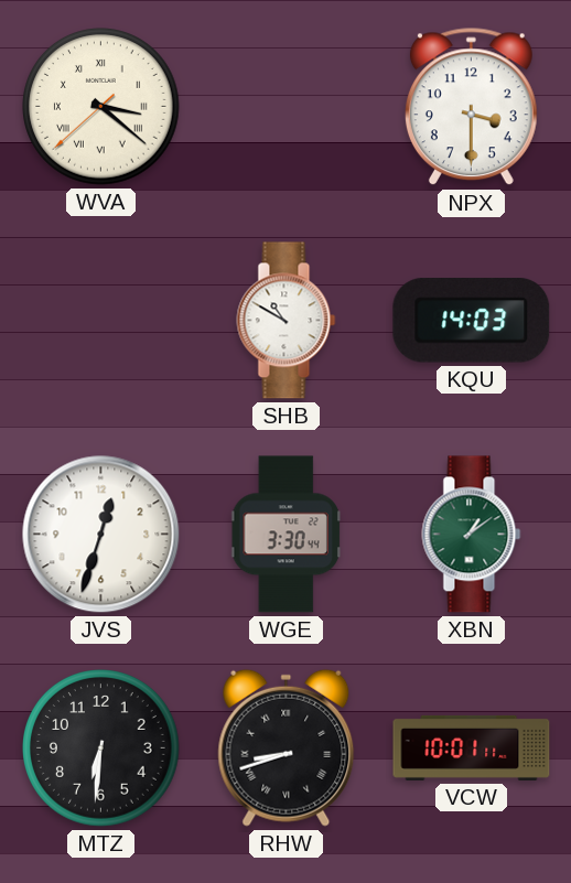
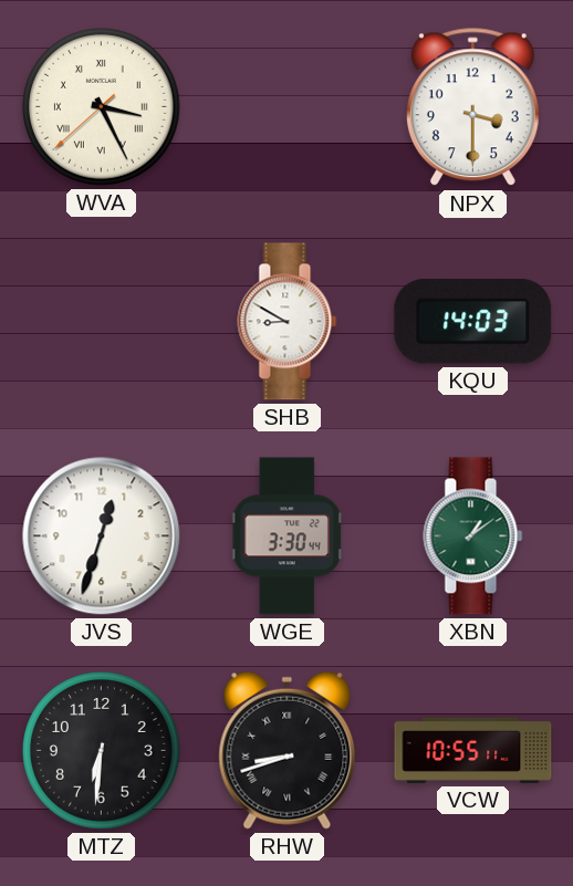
WVA: 3:21 -> 3:25 (102, 107)
SHB: 10:50 -> 8:50 (288, 322)
VCW: 10:01 -> 10:55 (473, 750)
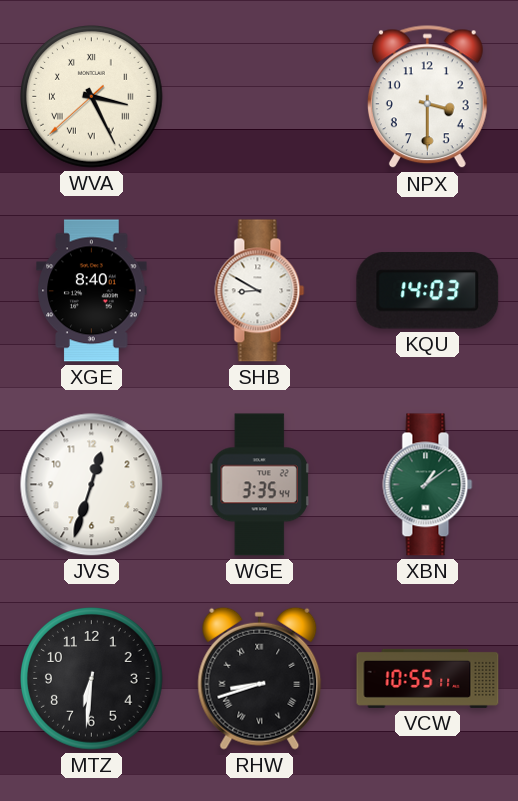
XGE: none -> 8:40 (92, 291)
WGE: 3:30 -> 3:35 (259, 485)
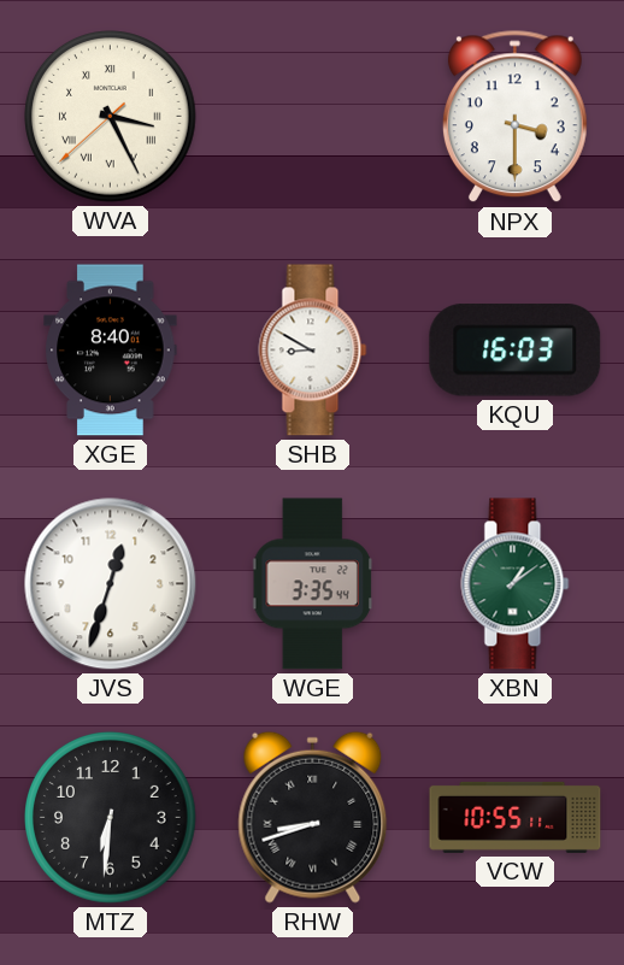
KQU: 14:03 -> 16:03 (516, 351)
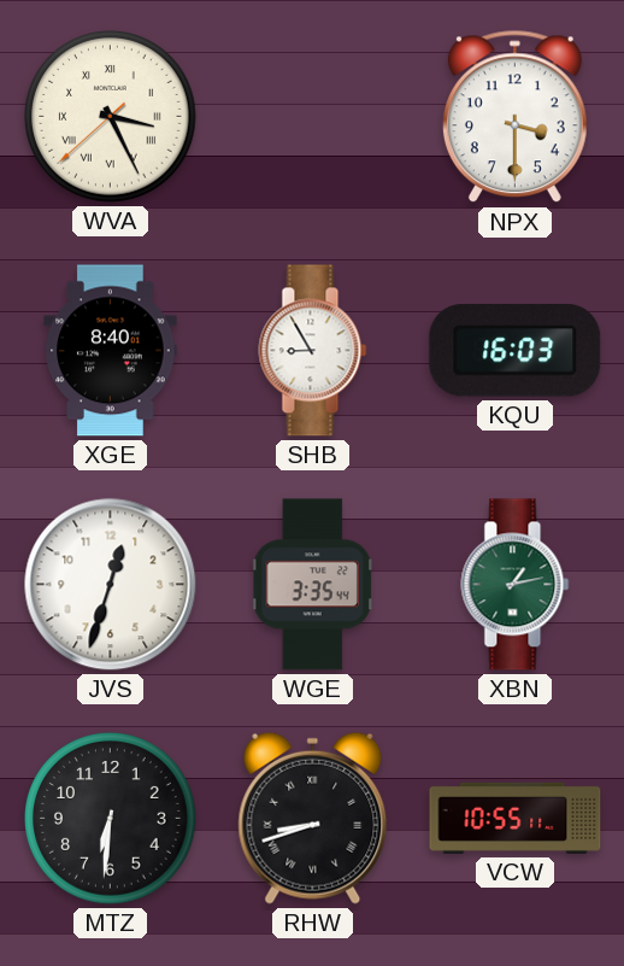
SHB: 8:50 -> 8:55 (313, 351)
XBN: 1:09 -> 1:13 (516, 585)
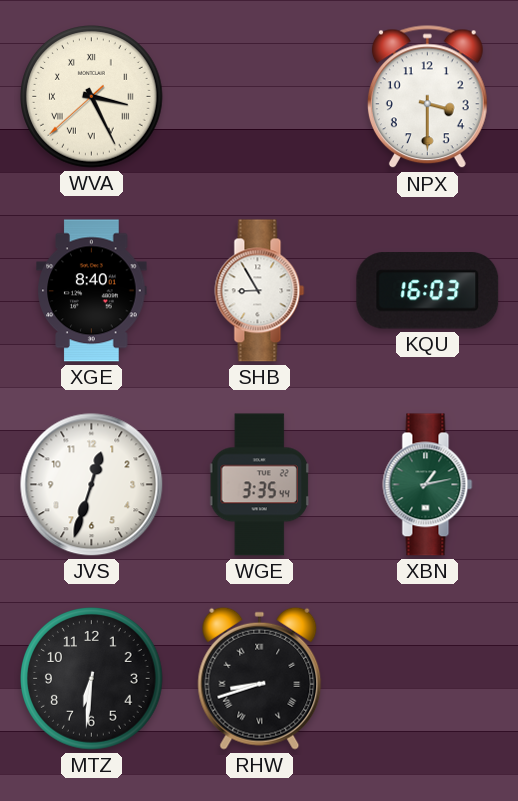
VCW: 10:55 -> none (516, 818)
